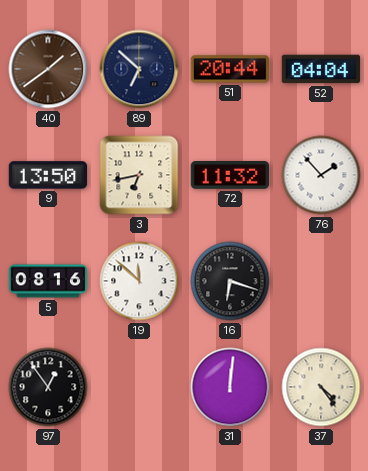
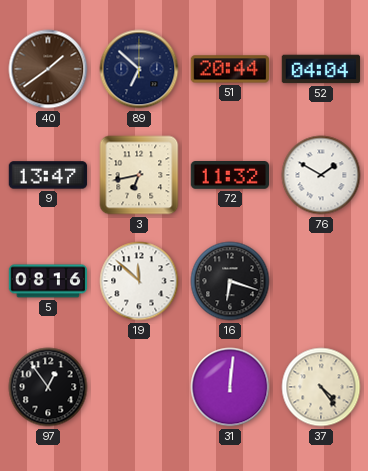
9: 13:50 -> 13:47 (48, 175)
76: 1:53 -> 1:50 (321, 175)
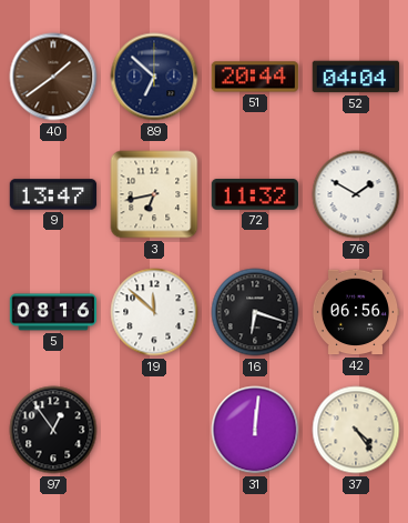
42: none -> 06:56 (356, 312)
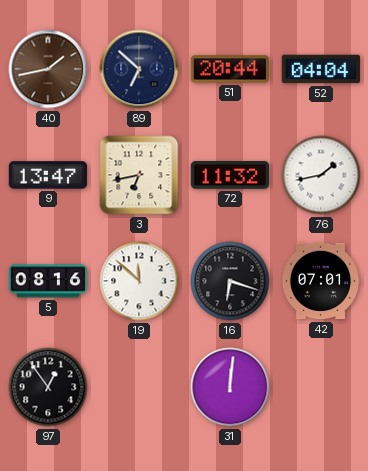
40: 1:39 -> 1:43 (48, 69)
76: 1:50 -> 1:43 (321, 175)
42: 06:56 -> 07:01 (321, 281)
37: 4:24 -> none (356, 430)
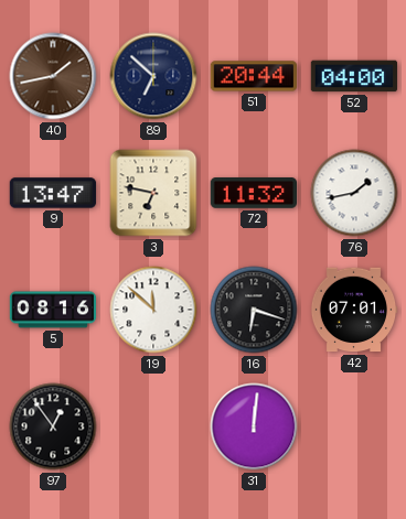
52: 04:04 -> 04:00 (354, 76)
3: 6:43 -> 6:47 (153, 193)
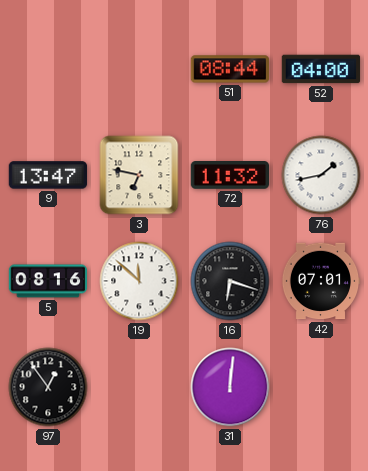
40: 1:43 -> none (53, 76)
89: 6:52 -> none (153, 76)
51: 20:44 -> 08:44 (230, 69)
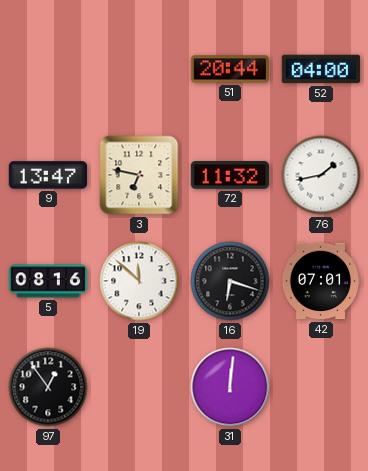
51: 08:44 -> 20:44 (230, 69)
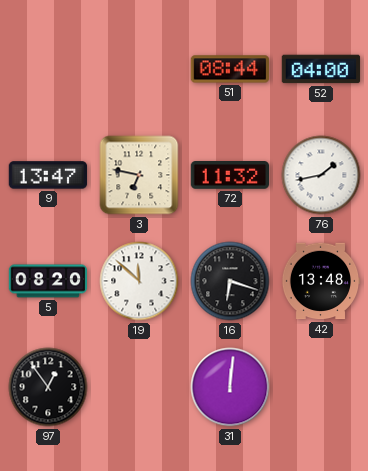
51: 20:44 -> 08:44 (230, 69)
5: 08:16 -> 08:20 (48, 281)
42: 07:01 -> 13:48 (321, 281)
